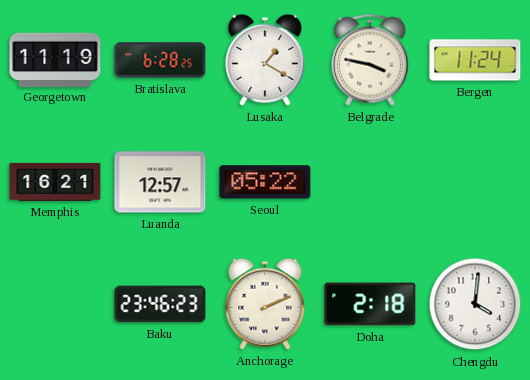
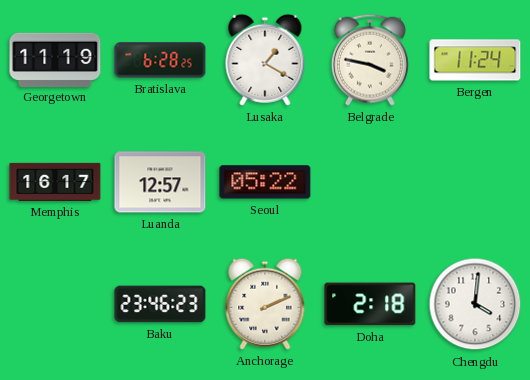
Memphis: 16:21 -> 16:17 (55, 182)
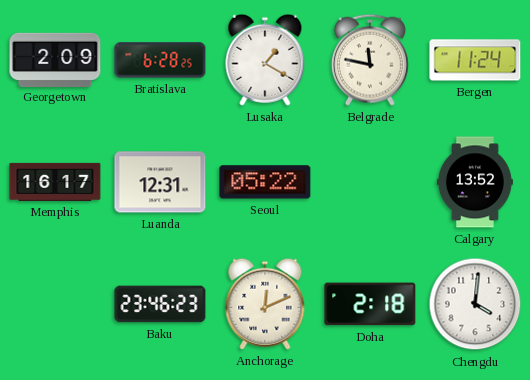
Georgetown: 11:19 -> 2:09 (55, 59)
Belgrade: 3:47 -> 11:47 (370, 60)
Luanda: 12:57 -> 12:31 (160, 182)
Calgary: none -> 13:52 (475, 182)
Anchorage: 2:11 -> 12:11 (265, 304)
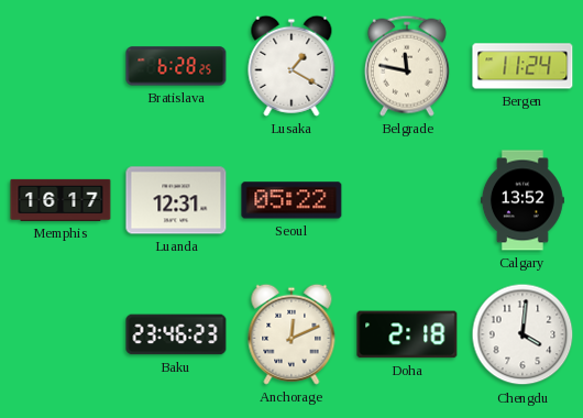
Georgetown: 2:09 -> none (55, 59)
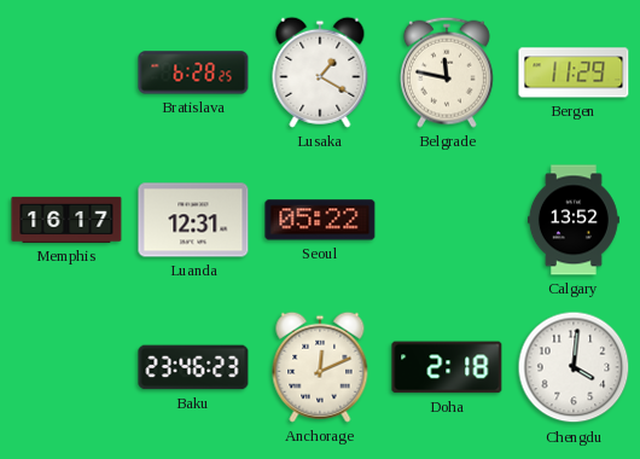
Bergen: 11:24 -> 11:29 (574, 72)
